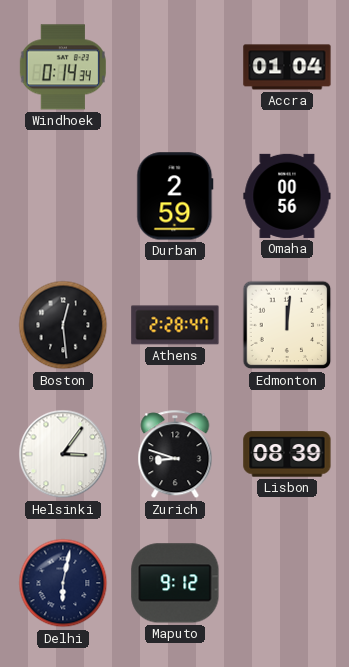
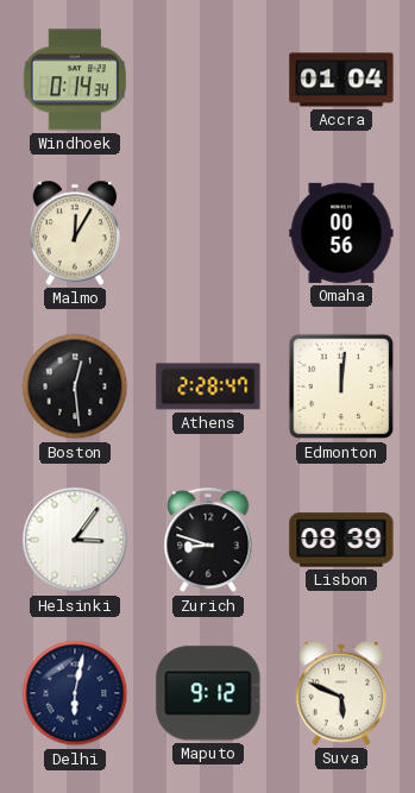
Malmo: none -> 12:05 (75, 233)
Durban: 2:59 -> none (175, 196)
Suva: none -> 5:49 (341, 693)
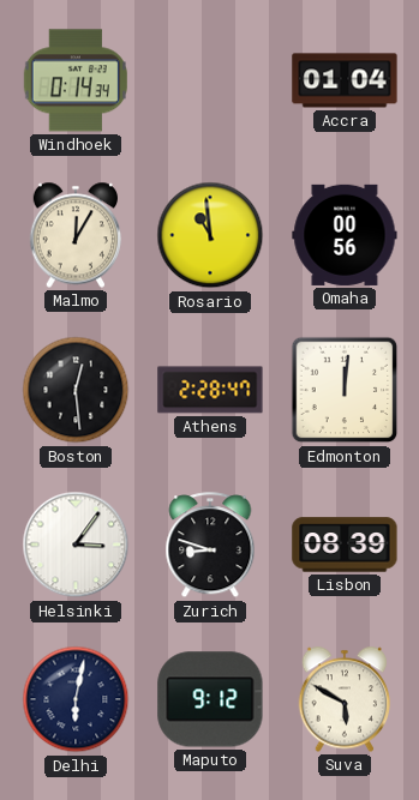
Rosario: none -> 10:59 (210, 235)
Suva: 5:49 -> 5:50 (345, 699)
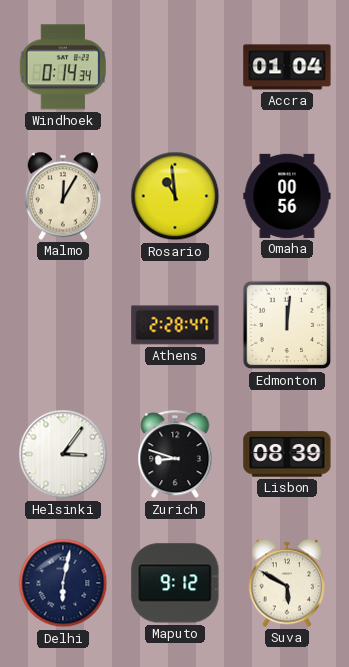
Boston: 12:29 -> none (76, 390)
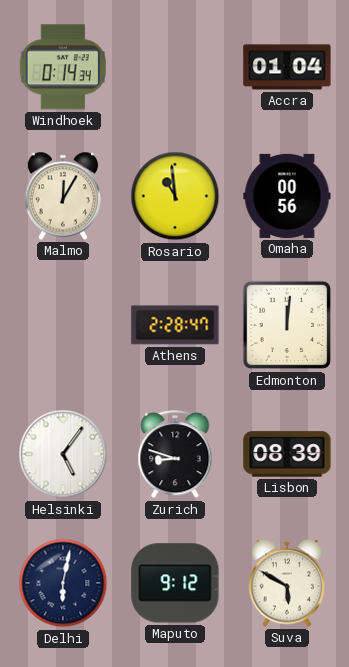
Helsinki: 3:06 -> 5:06 (63, 454)
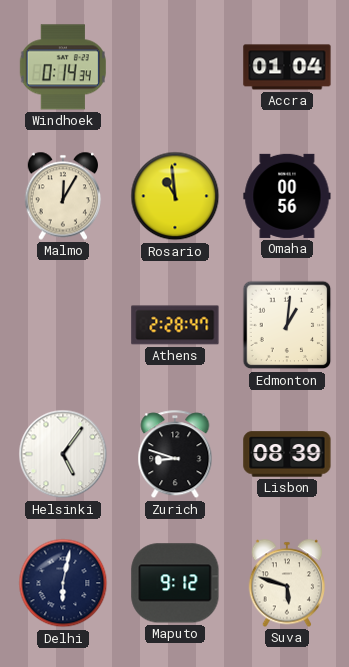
Edmonton: 12:01 -> 1:01 (287, 325)
Suva: 5:50 -> 5:48 (287, 583)
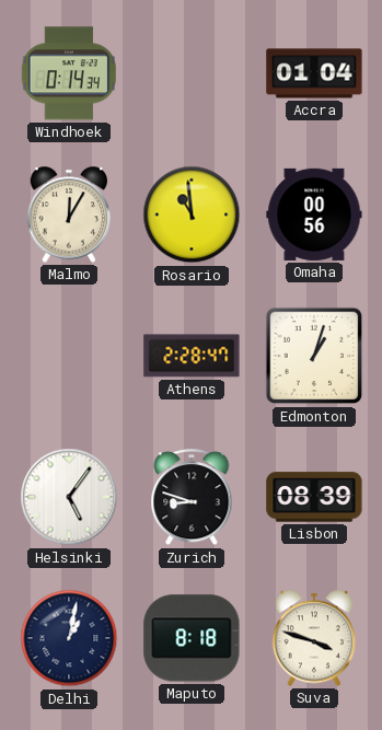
Edmonton: 1:01 -> 1:03 (314, 356)
Delhi: 6:02 -> 1:02 (69, 638)
Maputo: 9:12 -> 8:18 (192, 638)
Suva: 5:48 -> 3:48 (314, 638)
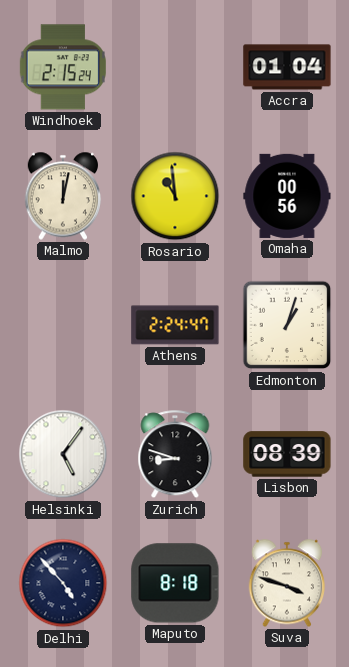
Windhoek: 0:14 -> 2:15 (63, 67)
Malmo: 12:05 -> 12:02 (63, 196)
Athens: 2:28 -> 2:24 (175, 325)
Delhi: 1:02 -> 4:53 (63, 583)
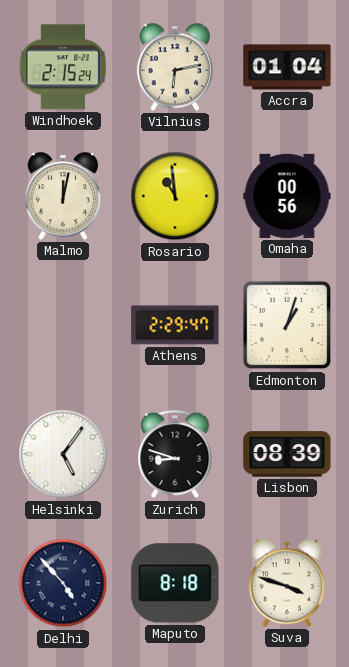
Vilnius: none -> 6:13 (175, 67)
Athens: 2:24 -> 2:29 (175, 325)
